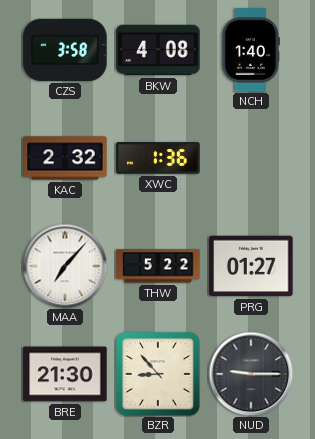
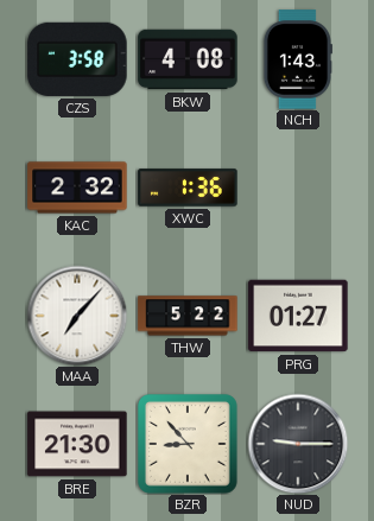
NCH: 1:40 -> 1:43 (297, 59)
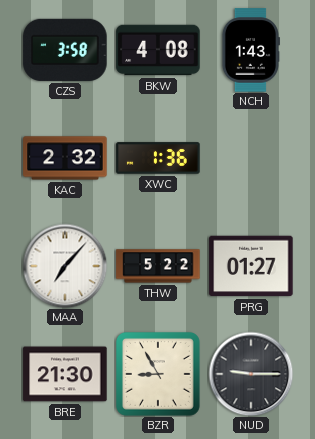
BZR: 8:53 -> 8:55 (159, 375)
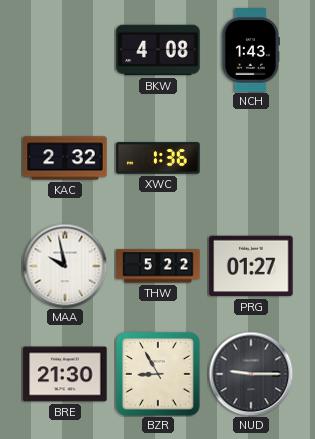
CZS: 3:58 -> none (65, 50)
MAA: 7:07 -> 9:58 (65, 266)
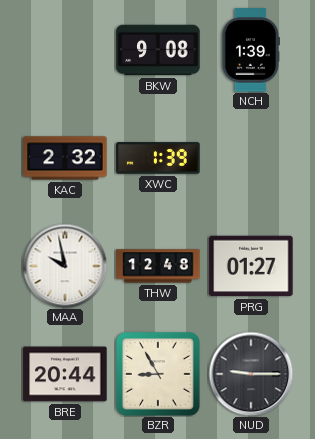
BKW: 4:08 -> 9:08 (158, 50)
NCH: 1:43 -> 1:39 (250, 50)
XWC: 1:36 -> 1:39 (158, 158)
THW: 5:22 -> 12:48 (158, 266)
BRE: 21:30 -> 20:44 (65, 374)
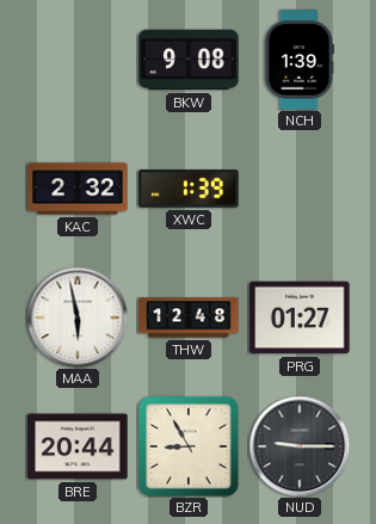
MAA: 9:58 -> 5:58 (78, 318)
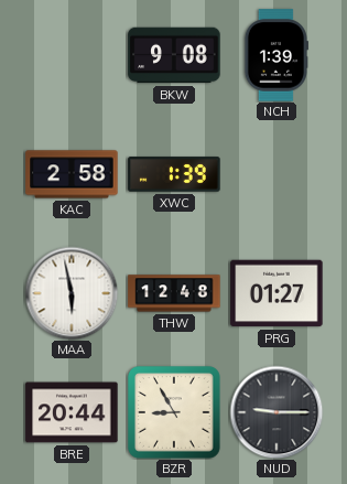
KAC: 2:32 -> 2:58 (72, 174)
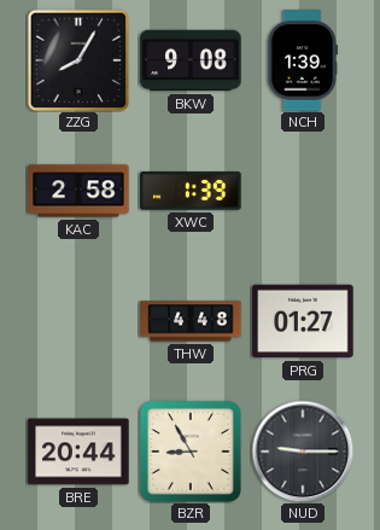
ZZG: none -> 8:05 (78, 60)
MAA: 5:58 -> none (72, 293)
THW: 12:48 -> 4:48 (191, 321)
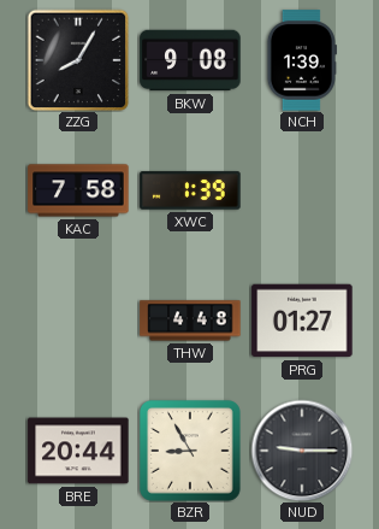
KAC: 2:58 -> 7:58 (78, 190)
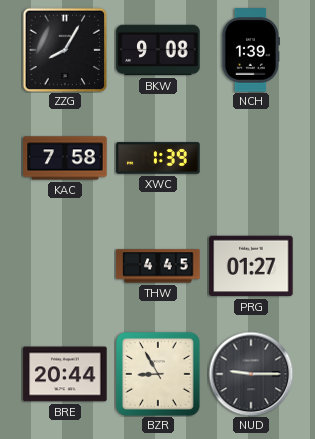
THW: 4:48 -> 4:45 (158, 266)
